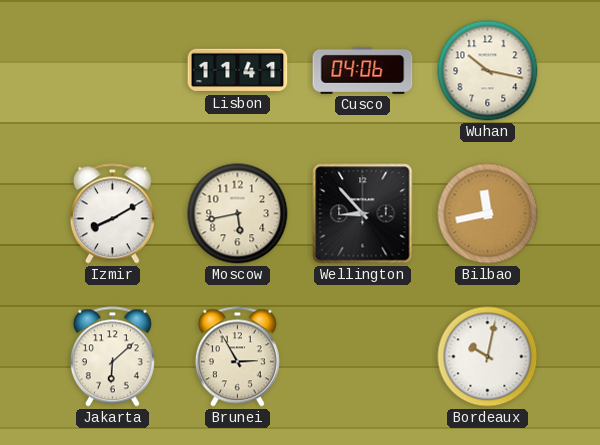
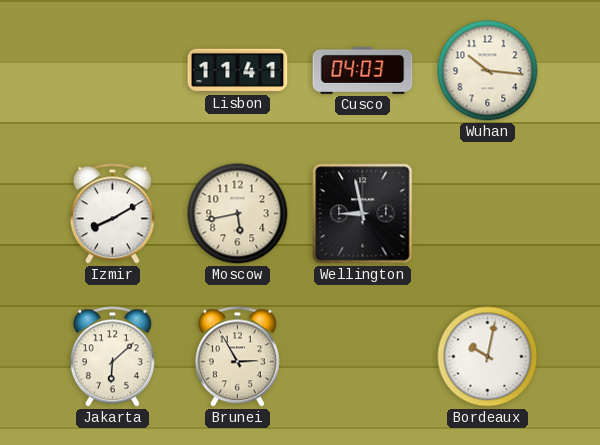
Cusco: 04:06 -> 04:03 (363, 70)
Wuhan: 10:17 -> 10:16 (488, 71)
Wellington: 8:53 -> 8:58 (363, 214)
Bilbao: 11:43 -> none (488, 214)
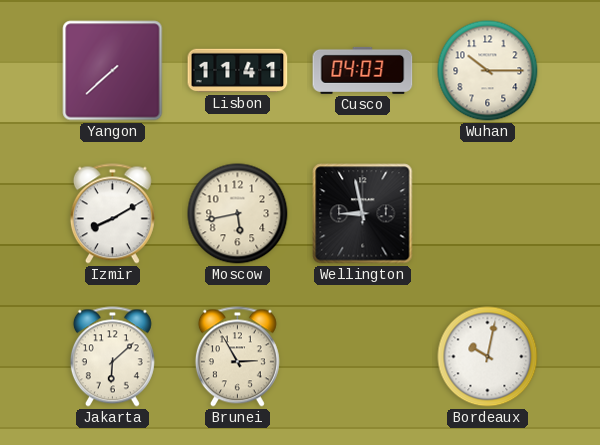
Yangon: none -> 7:38 (113, 71)
Wuhan: 10:16 -> 10:15 (488, 71)
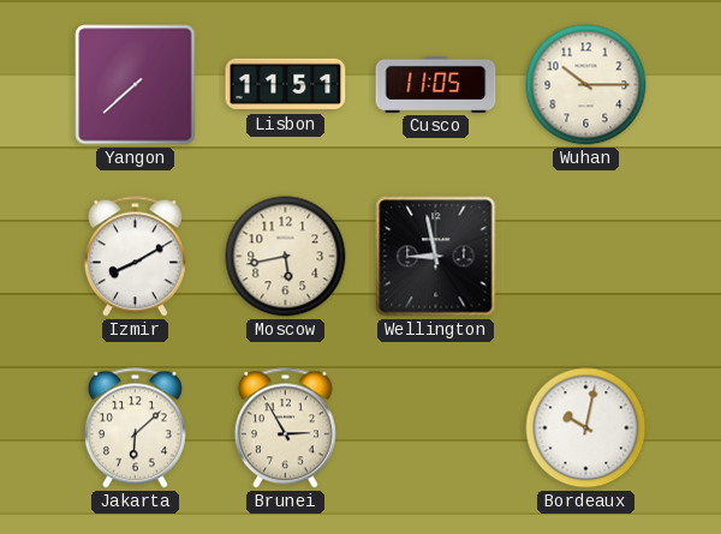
Lisbon: 11:41 -> 11:51 (286, 85)
Cusco: 04:03 -> 11:05 (436, 84)
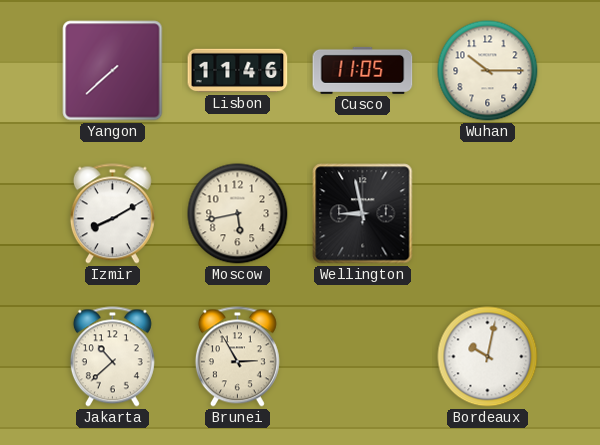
Lisbon: 11:51 -> 11:46 (238, 71)
Jakarta: 6:08 -> 10:38 (112, 357)
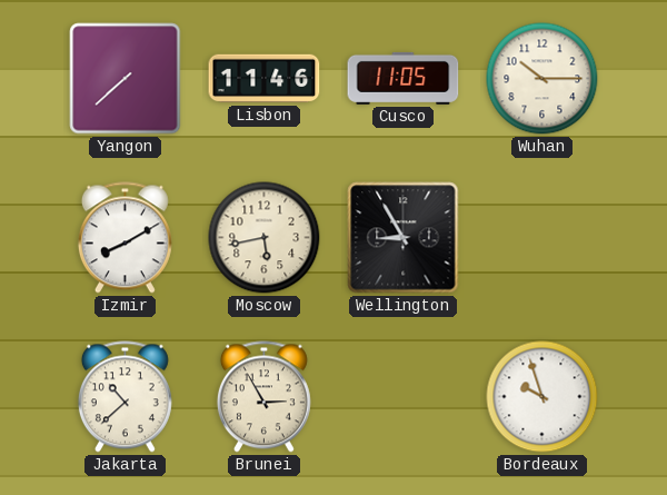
Wellington: 8:58 -> 8:55 (404, 238)
Bordeaux: 10:02 -> 9:57 (542, 397)
